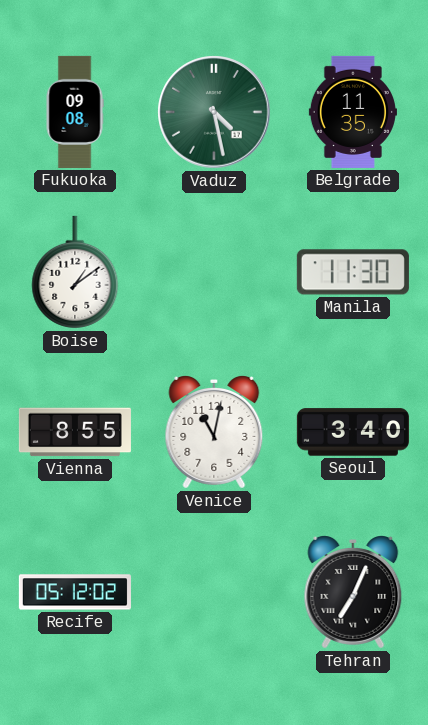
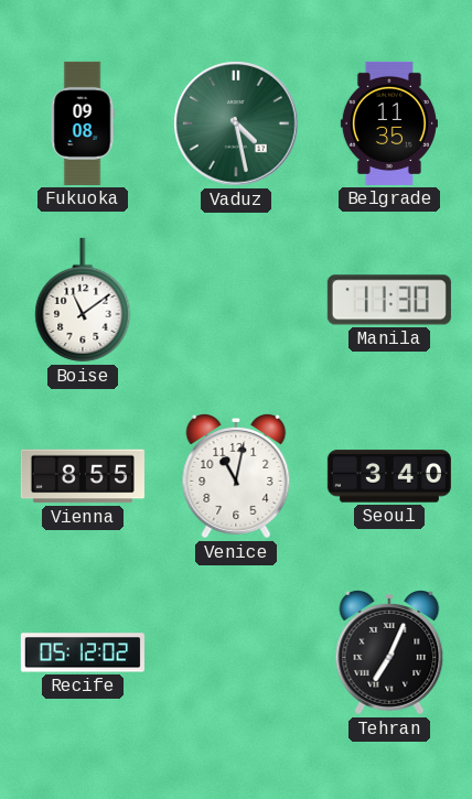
Boise: 1:09 -> 11:09 (83, 300)
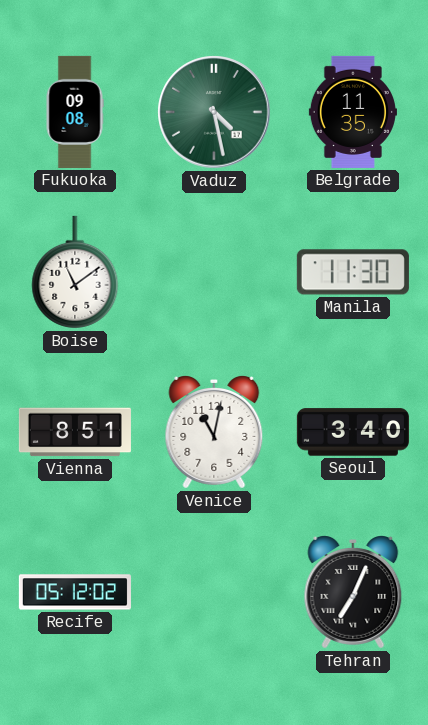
Vienna: 8:55 -> 8:51 (75, 432)
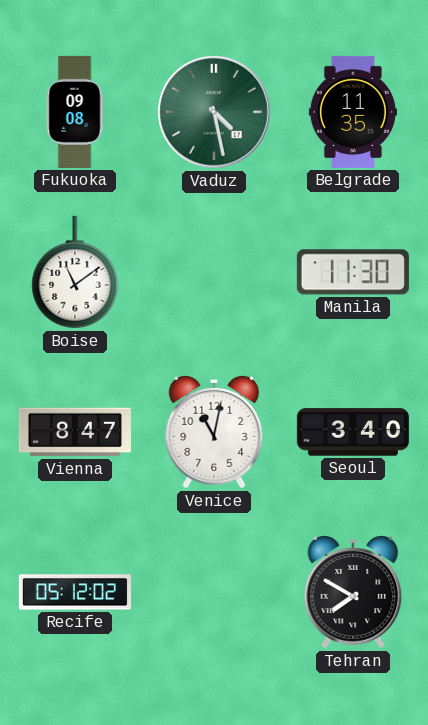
Vienna: 8:51 -> 8:47 (75, 432)
Tehran: 7:04 -> 7:50 (353, 593)
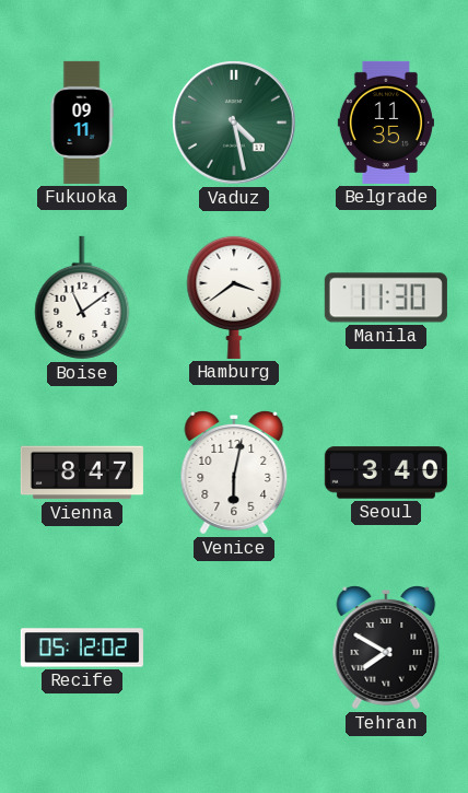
Fukuoka: 09:08 -> 09:11 (82, 123)
Hamburg: none -> 3:39 (234, 296)
Venice: 11:02 -> 6:02 (234, 474)
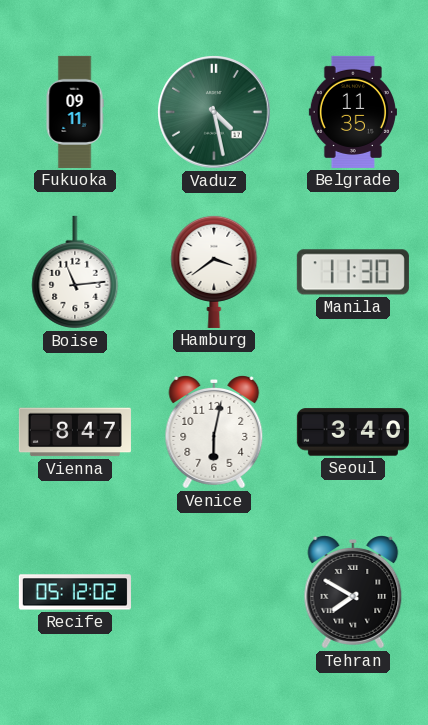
Boise: 11:09 -> 11:14 (75, 272)
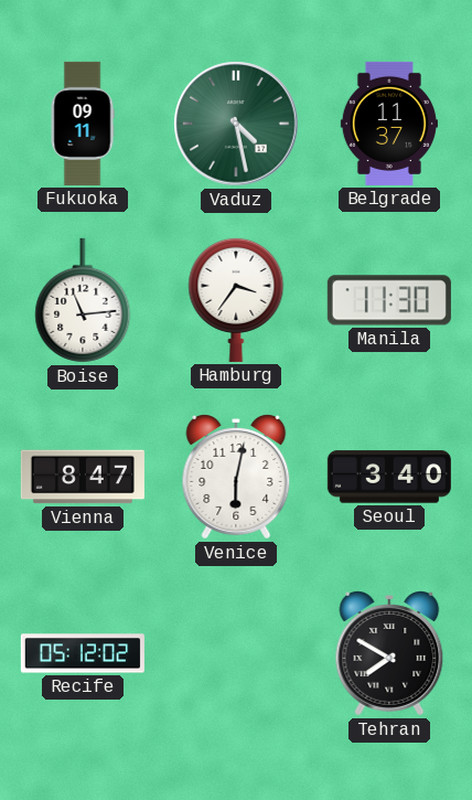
Belgrade: 11:35 -> 11:37 (389, 124)
Hamburg: 3:39 -> 3:36 (236, 299)
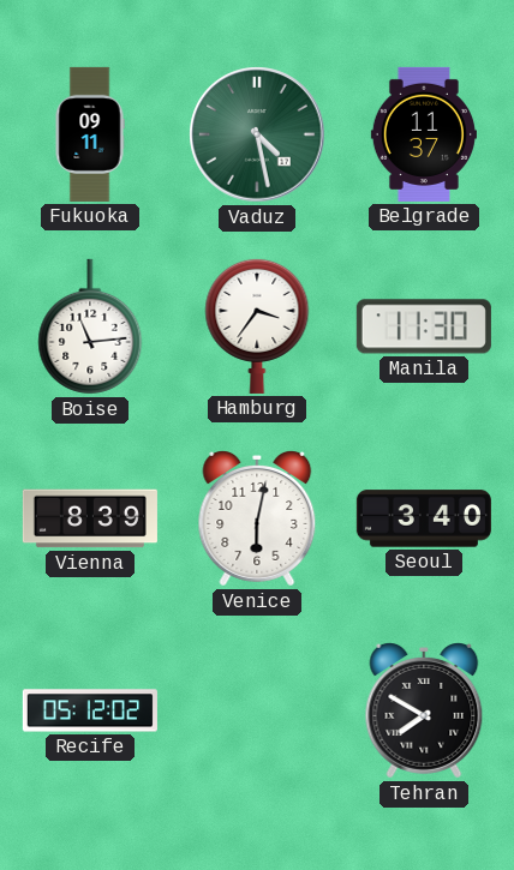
Vienna: 8:47 -> 8:39 (90, 518)
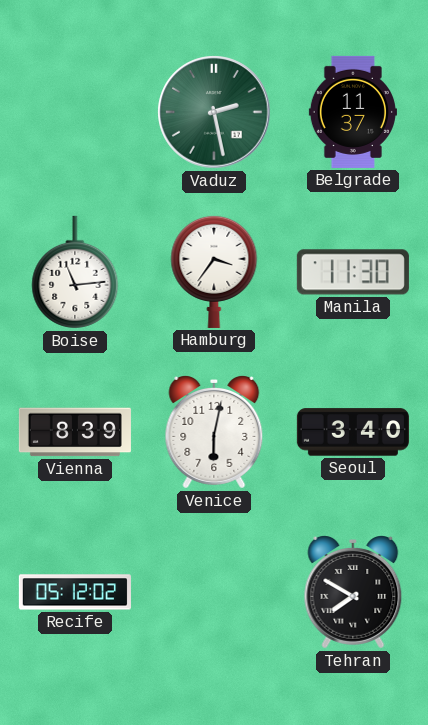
Fukuoka: 09:11 -> none (90, 134)
Vaduz: 4:28 -> 2:28 (214, 112)
